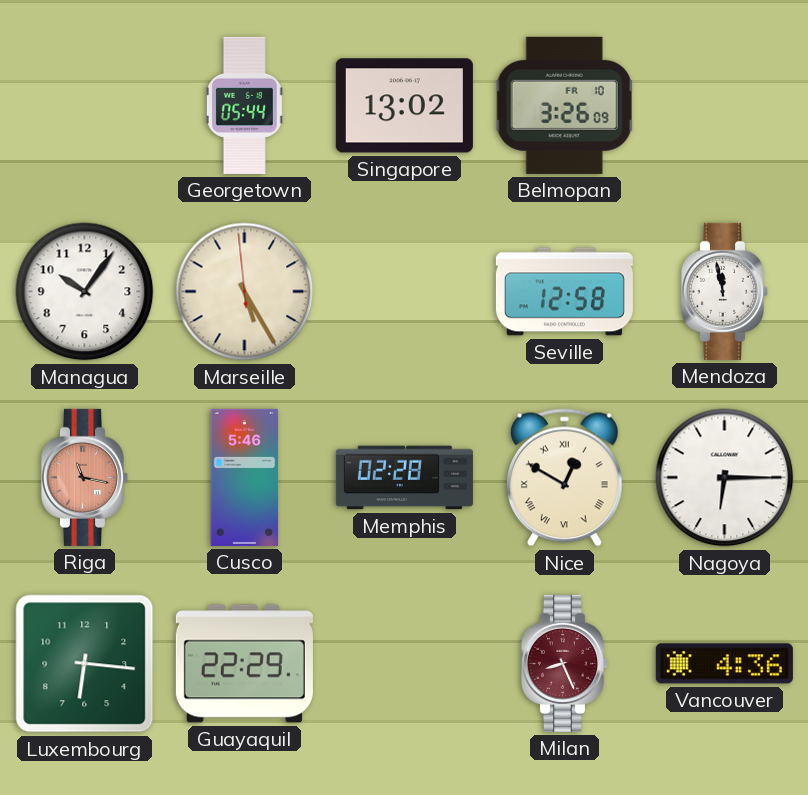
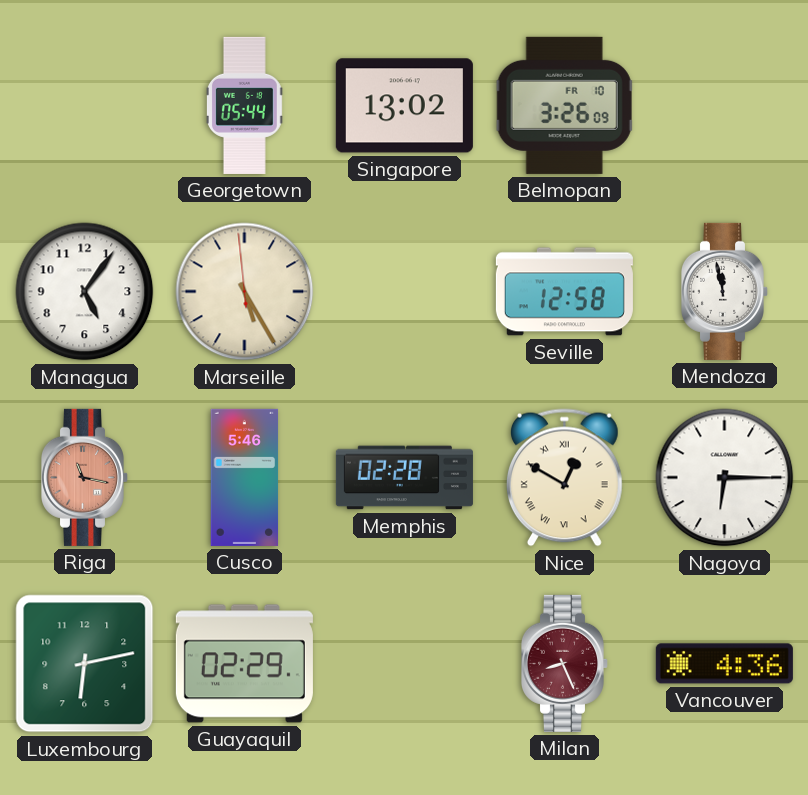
Managua: 10:06 -> 5:06 (85, 292)
Luxembourg: 6:16 -> 6:13 (85, 664)
Guayaquil: 22:29 -> 02:29 (244, 664)
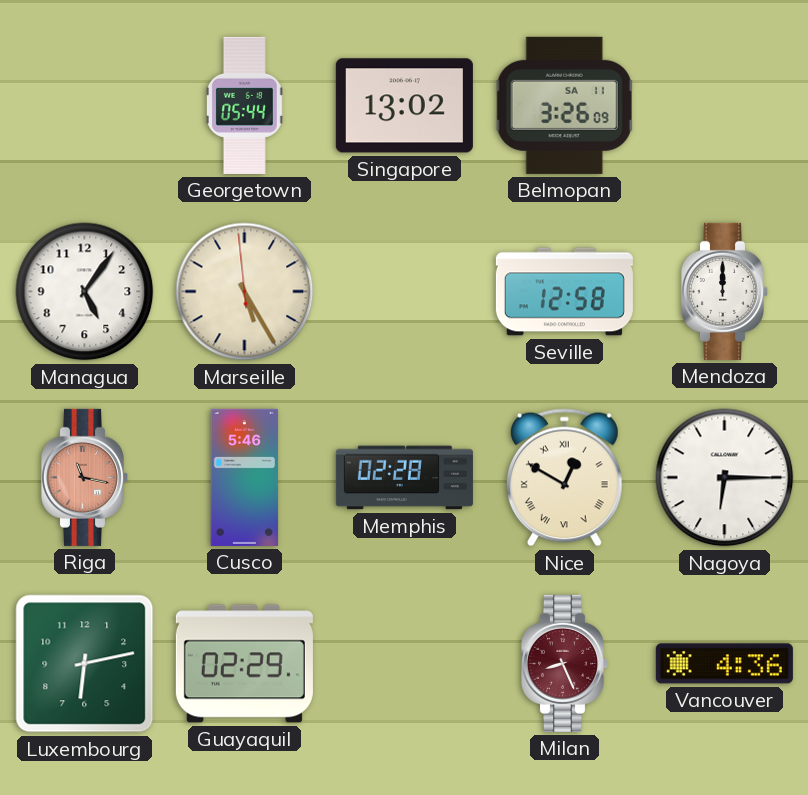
Belmopan date: FR 10 -> SA 11 (565, 105)
Mendoza: 11:58 -> 12:00 (724, 291)
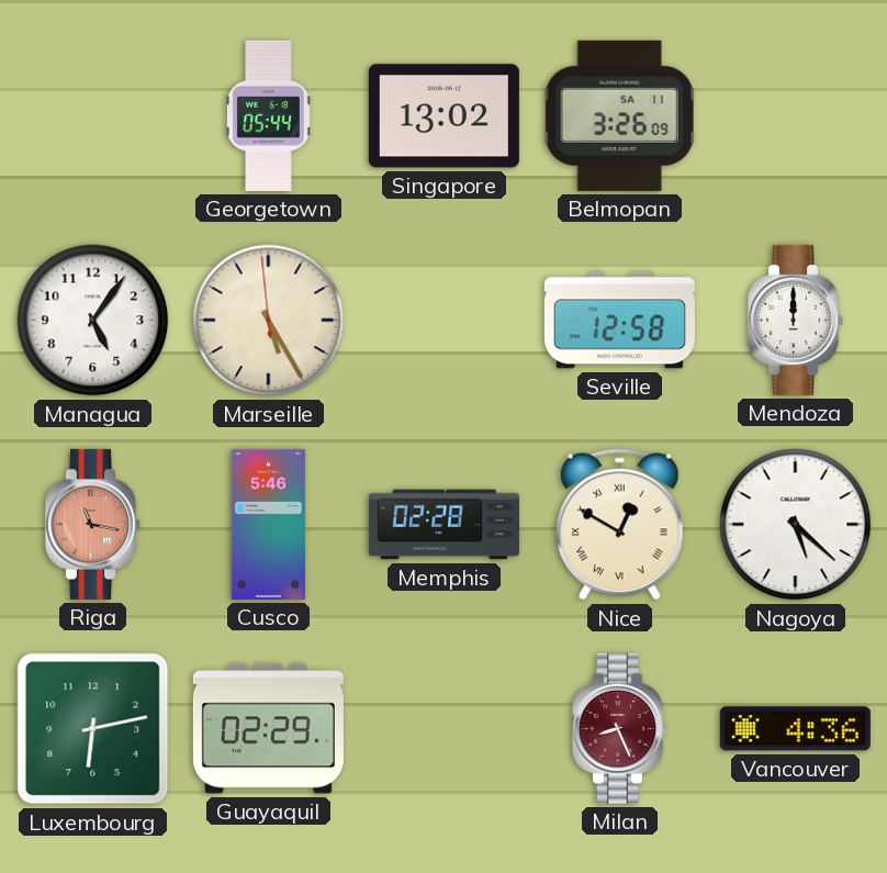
Nagoya: 6:15 -> 5:22 (796, 525)
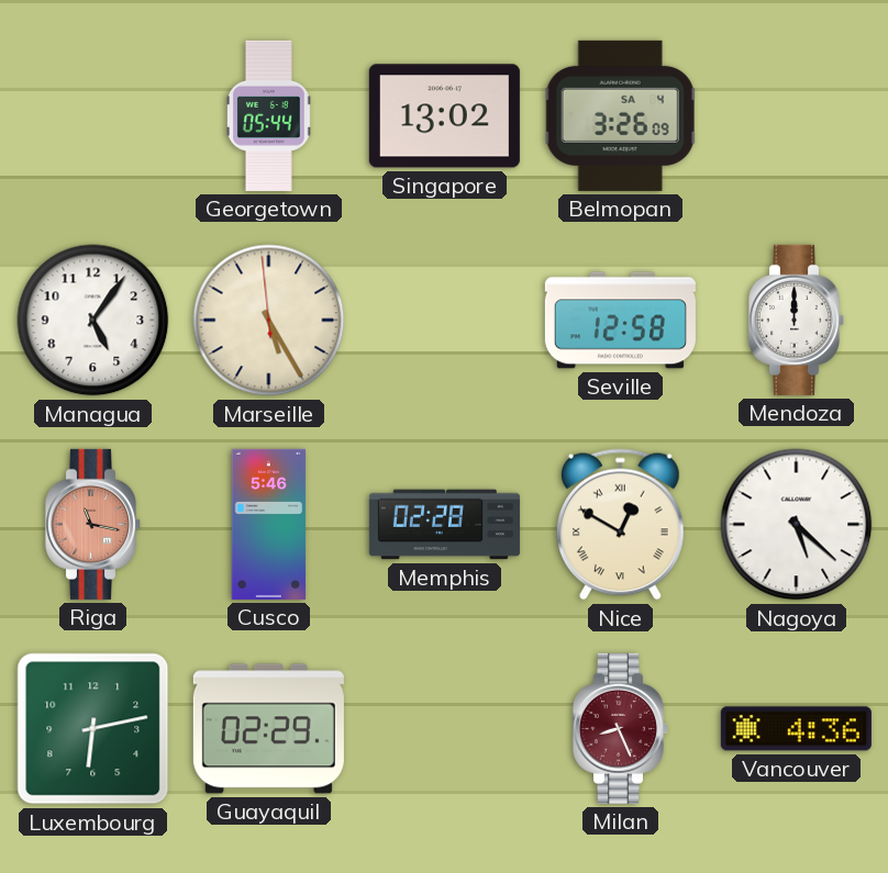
Belmopan date: SA 11 -> SA 4 (621, 115)
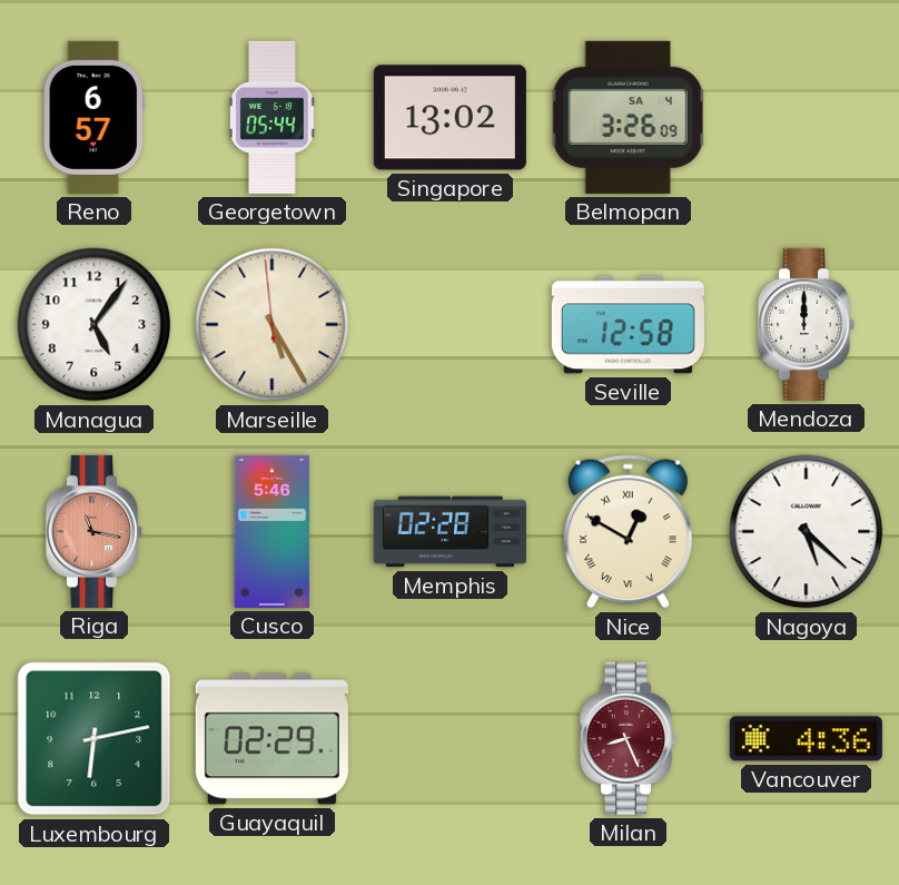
Reno: none -> 6:57 (93, 117)
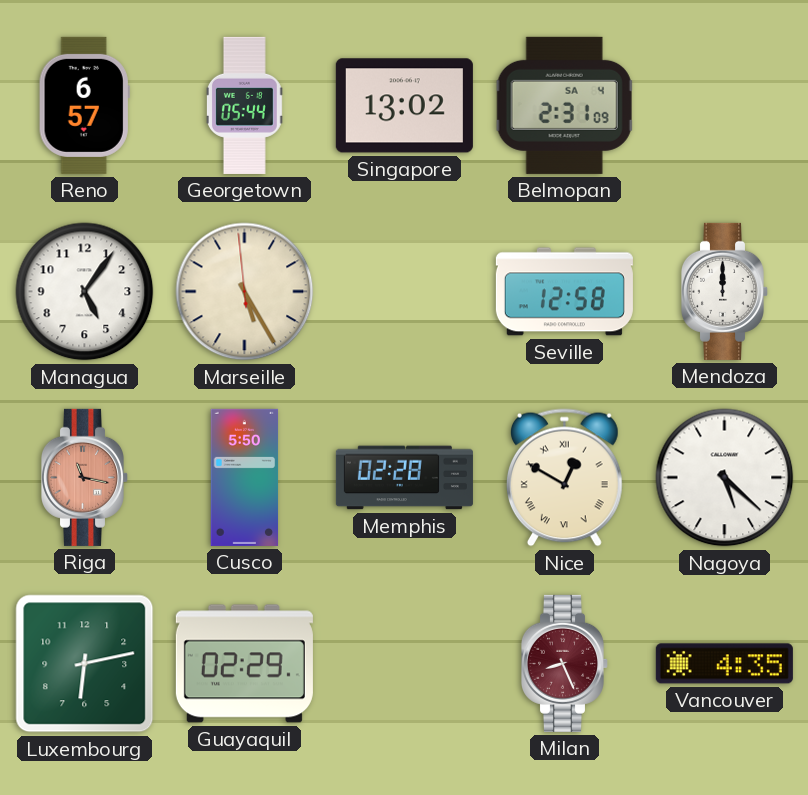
Belmopan: 3:26 -> 2:31 (565, 105)
Cusco: 5:46 -> 5:50 (245, 477)
Vancouver: 4:36 -> 4:35 (724, 664)
